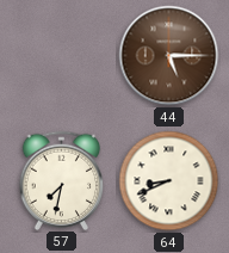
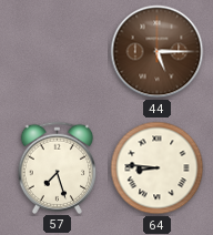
57: 7:32 -> 7:27 (58, 167)
64: 8:41 -> 8:46 (158, 168)
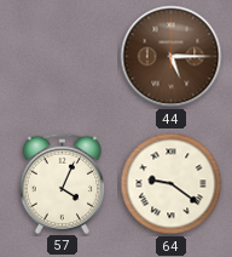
57: 7:27 -> 4:04 (63, 183)
64: 8:46 -> 9:21 (172, 184)
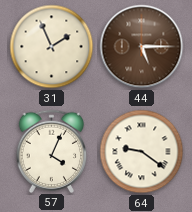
31: none -> 1:56 (52, 47)
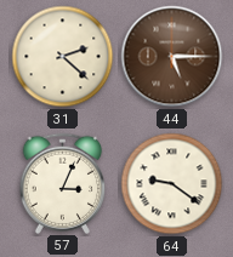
31: 1:56 -> 2:22 (63, 57)
57: 4:04 -> 3:04 (63, 183)
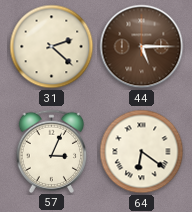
64: 9:21 -> 6:21 (142, 152)
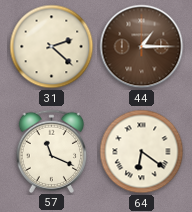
44: 5:15 -> 1:15 (142, 47)
57: 3:04 -> 11:19 (52, 151)
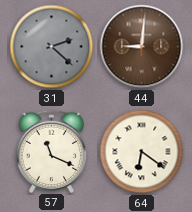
31 dial: cream -> grey (52, 47)
44: 1:15 -> 9:01 (142, 47)
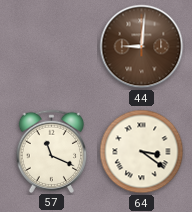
31: 2:22 -> none (52, 47)
64: 6:21 -> 3:21 (142, 152)
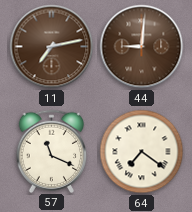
11: none -> 7:13 (52, 47)
64: 3:21 -> 7:21 (142, 152)
